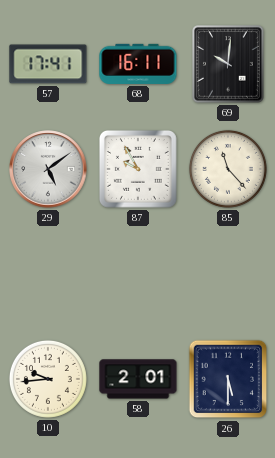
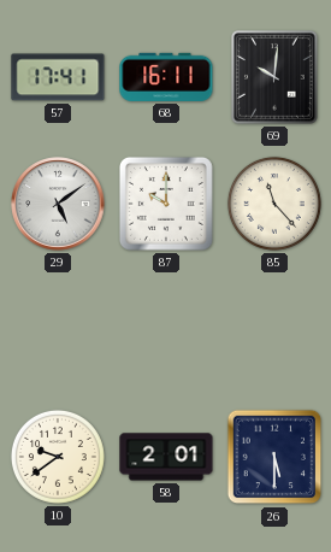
87: 9:55 -> 10:00 (166, 204)
10: 9:44 -> 9:39 (58, 457)
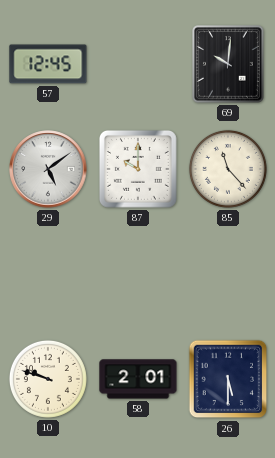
57: 17:41 -> 12:45 (48, 64)
68: 16:11 -> none (166, 77)
10: 9:39 -> 9:48 (48, 379)
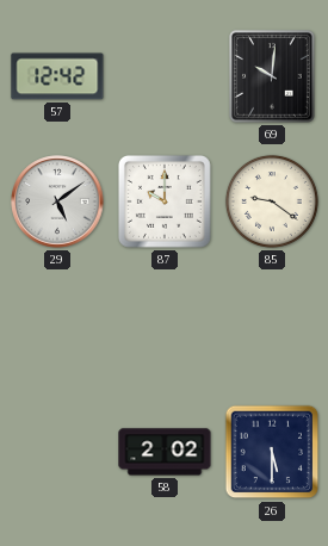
57: 12:45 -> 12:42 (57, 76)
85: 11:23 -> 9:21 (272, 201)
10: 9:48 -> none (48, 379)
58: 2:01 -> 2:02 (165, 452)
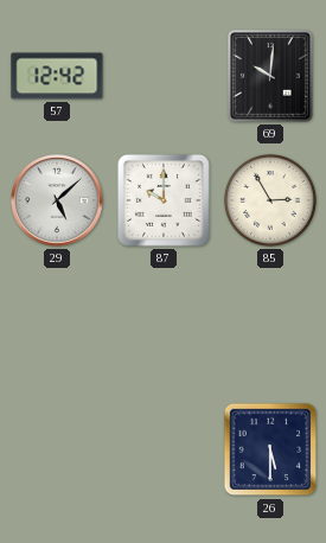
29: 5:09 -> 5:08 (57, 200)
85: 9:21 -> 2:55 (270, 200)
58: 2:02 -> none (165, 452)
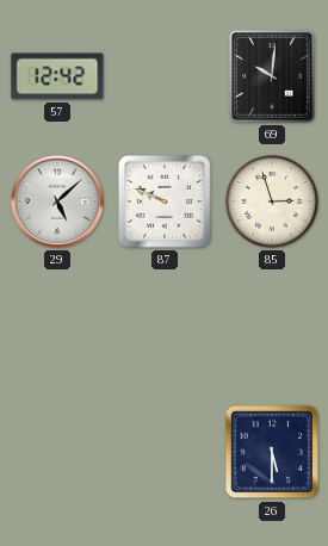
87: 10:00 -> 9:49 (165, 201)
85: 2:55 -> 2:57 (272, 201)
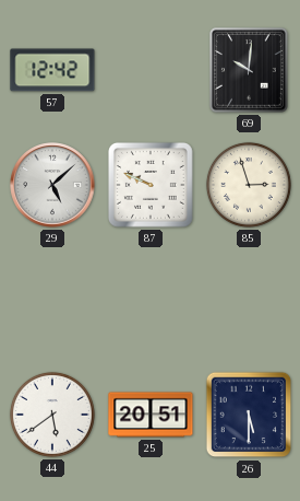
44: none -> 5:39 (52, 415)
25: none -> 20:51 (151, 415)
